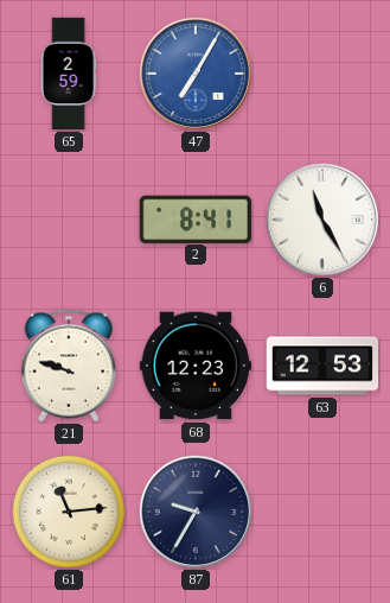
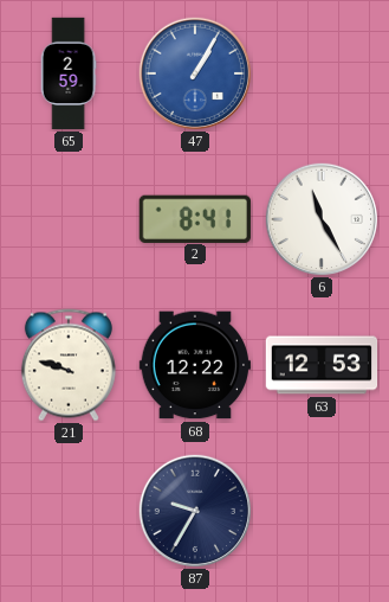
47: 7:05 -> 1:05 (194, 72)
68: 12:23 -> 12:22 (194, 365)
61: 11:14 -> none (69, 512)
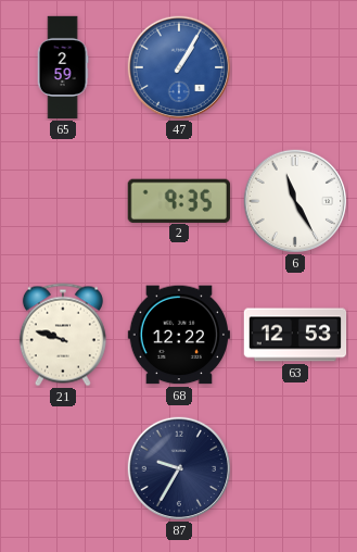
2: 8:41 -> 9:35 (179, 200)
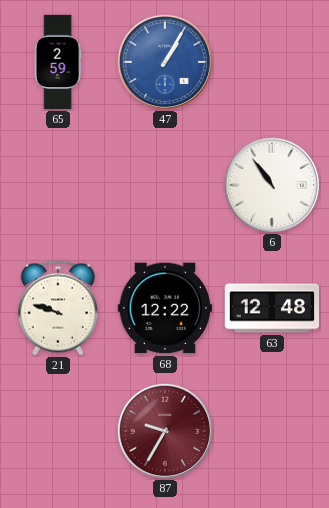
2: 9:35 -> none (179, 200)
6: 11:25 -> 10:54 (271, 184)
63: 12:53 -> 12:48 (272, 308)
87 dial: navy -> burgundy (164, 430)
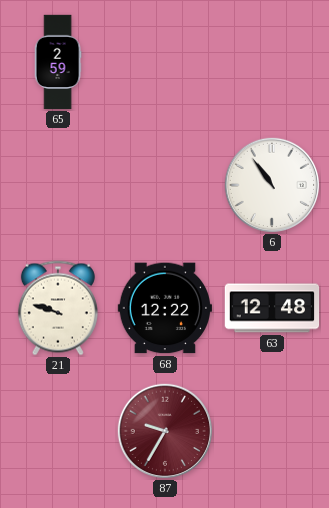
47: 1:05 -> none (164, 61)
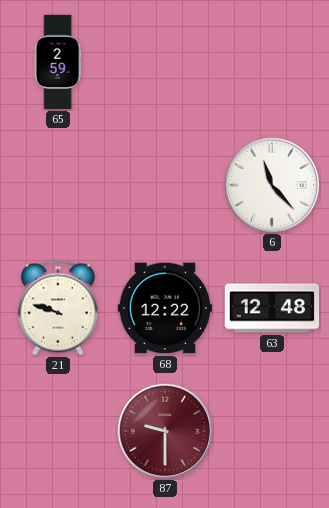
6: 10:54 -> 11:23 (271, 184)
87: 9:35 -> 9:30 (164, 430)
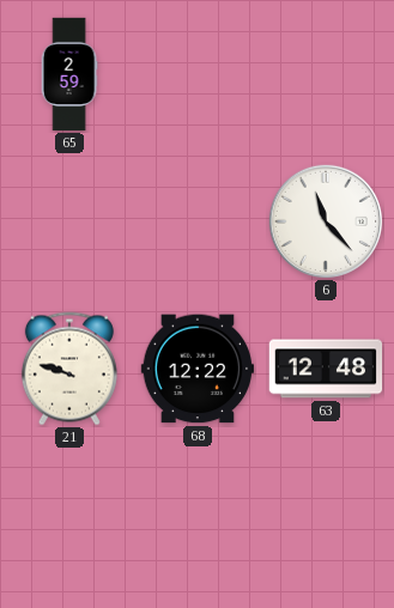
87: 9:30 -> none (164, 430)
